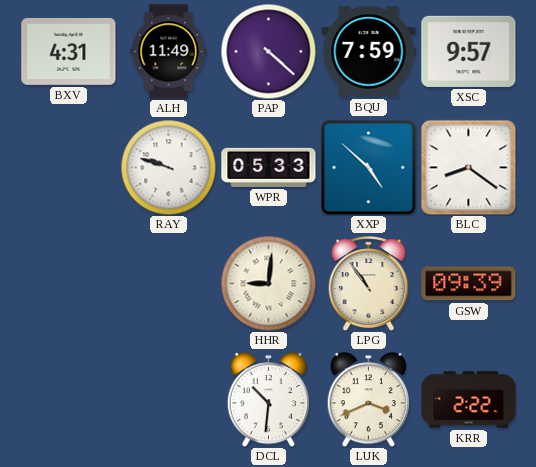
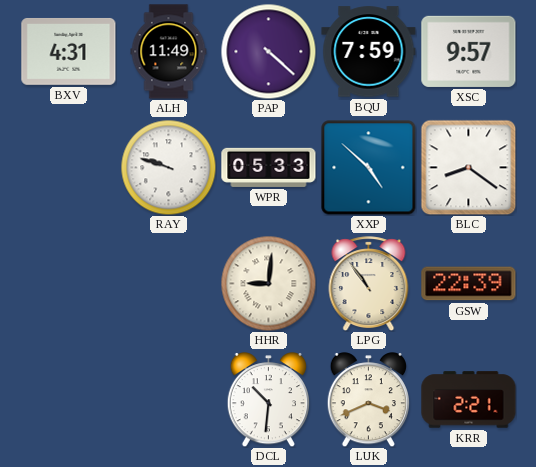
GSW: 09:39 -> 22:39 (469, 284)
KRR: 2:22 -> 2:21 (469, 400)
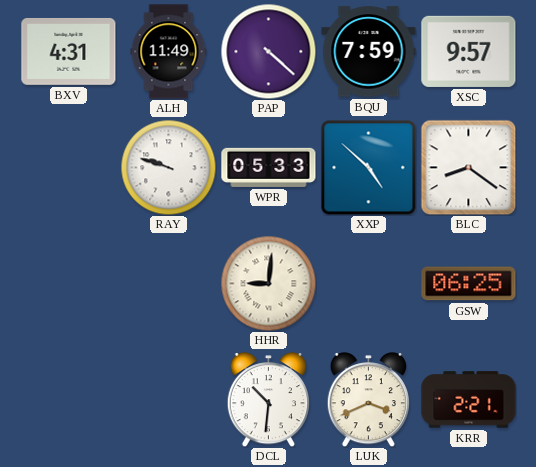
LPG: 10:54 -> none (369, 284)
GSW: 22:39 -> 06:25 (469, 284)
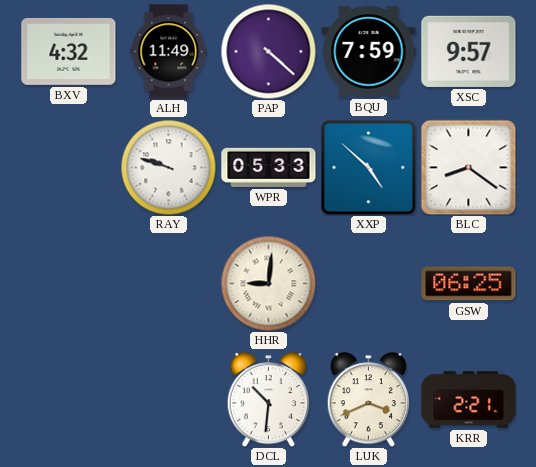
BXV: 4:31 -> 4:32 (69, 51)
